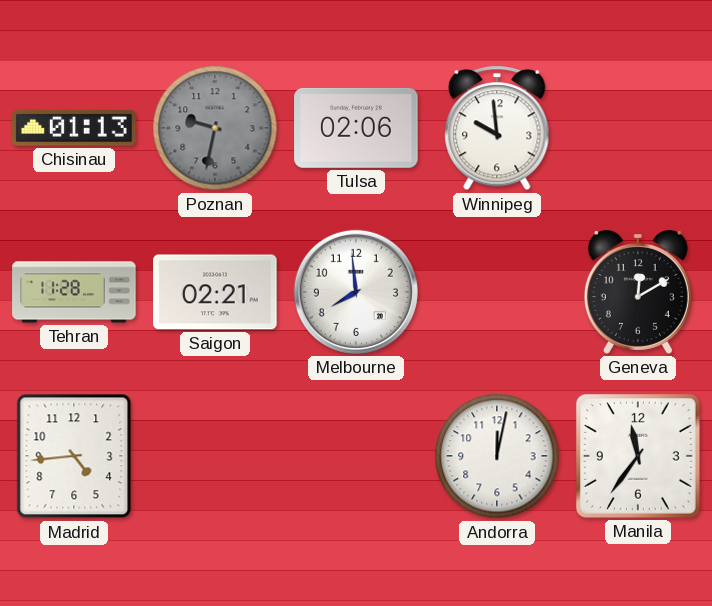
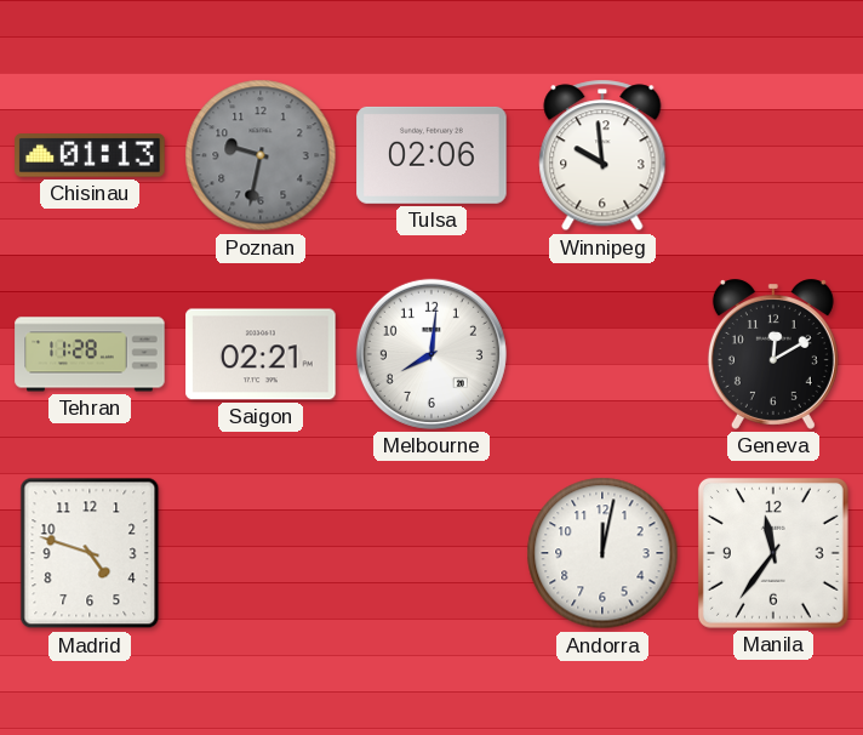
Melbourne: 7:59 -> 8:01 (431, 354)
Madrid: 4:44 -> 4:48 (90, 553)
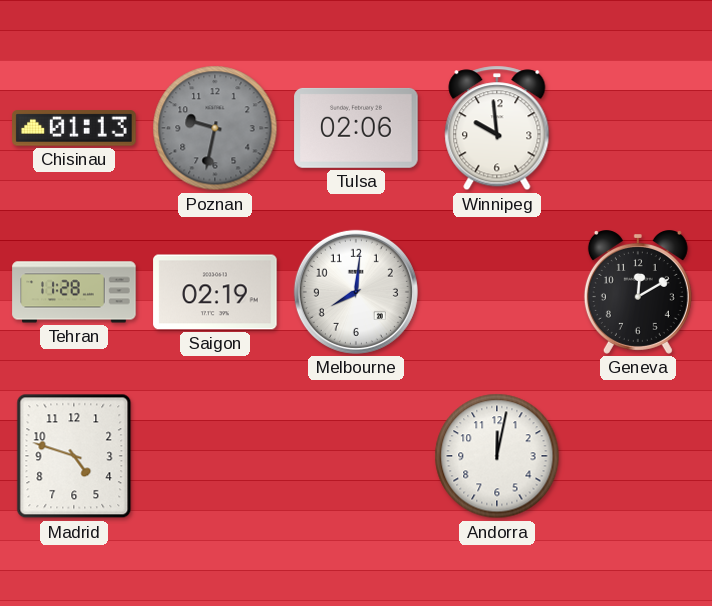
Saigon: 02:21 -> 02:19 (215, 292)
Manila: 11:36 -> none (773, 553)
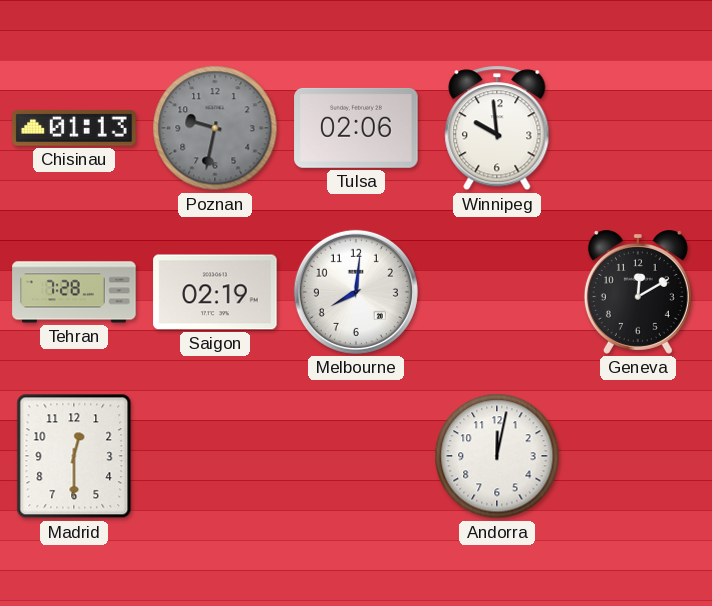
Tehran: 11:28 -> 7:28 (74, 292)
Madrid: 4:48 -> 12:30 (74, 456)
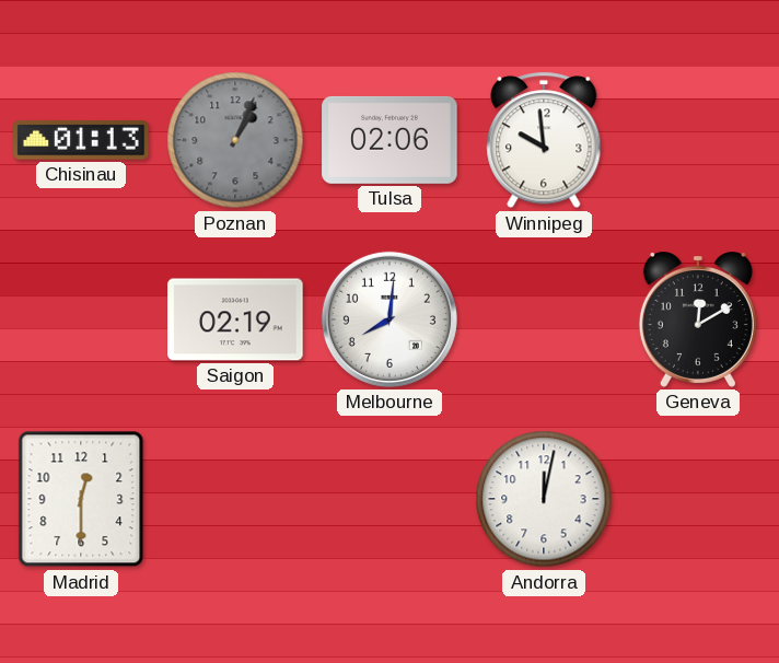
Poznan: 9:32 -> 1:04 (235, 140)
Tehran: 7:28 -> none (74, 292)
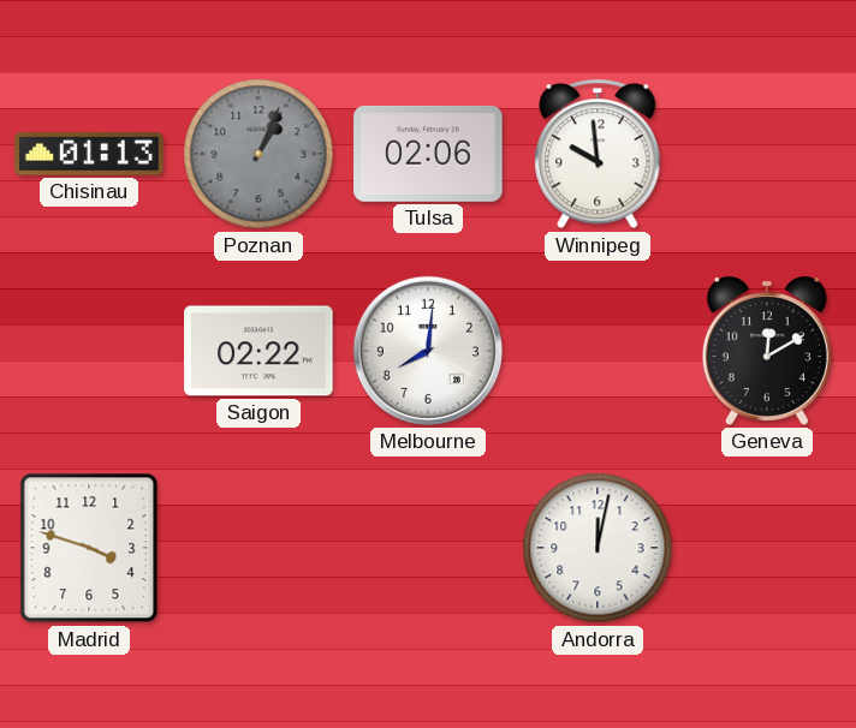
Saigon: 02:19 -> 02:22 (258, 351)
Madrid: 12:30 -> 3:48 (89, 548)
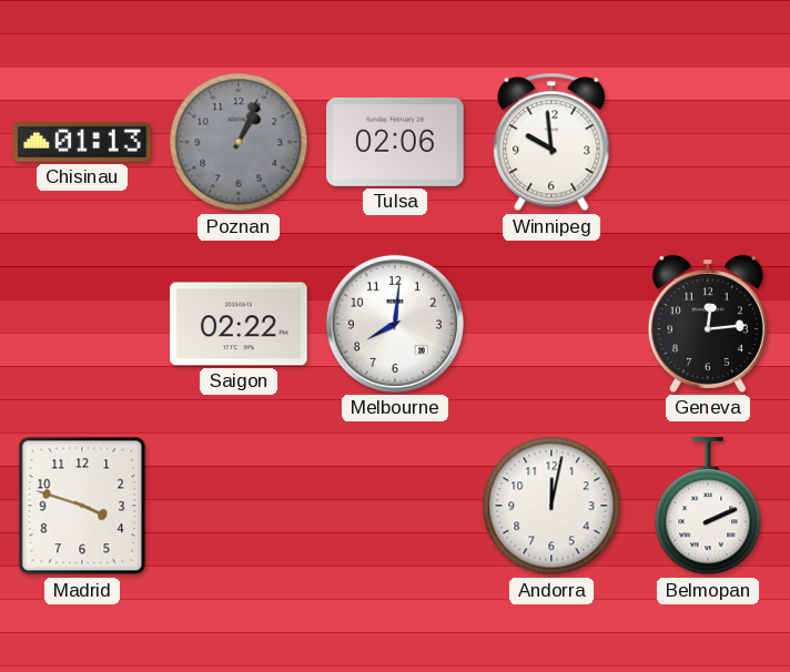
Geneva: 12:10 -> 12:14 (708, 325)
Belmopan: none -> 2:11 (708, 507)
